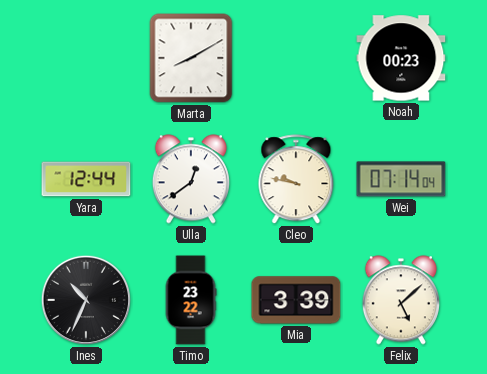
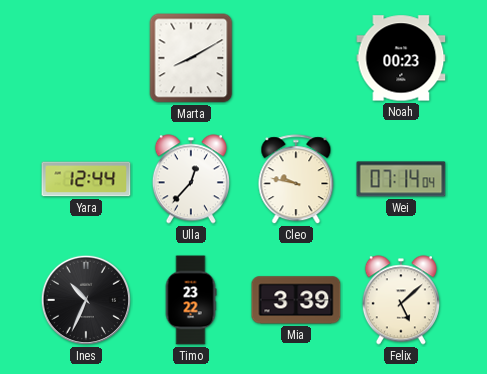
Ulla: 12:39 -> 12:37 (191, 179)
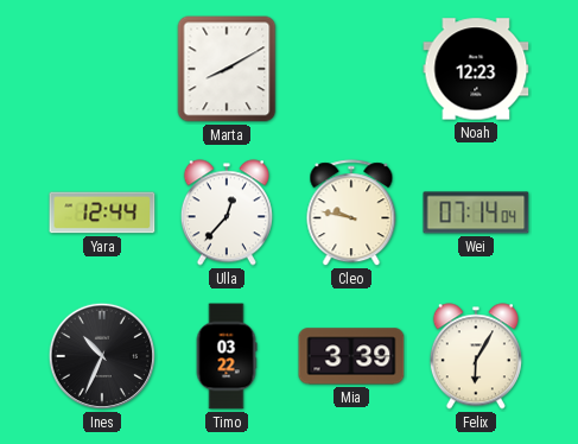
Noah: 00:23 -> 12:23 (476, 69)
Timo: 23:22 -> 03:22 (227, 356)
Felix: 5:08 -> 6:05 (476, 356)
